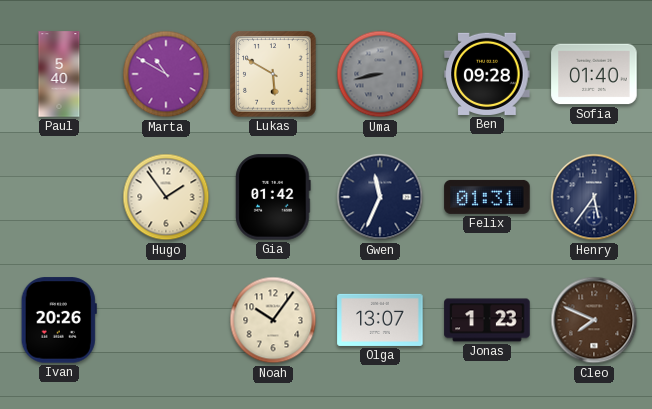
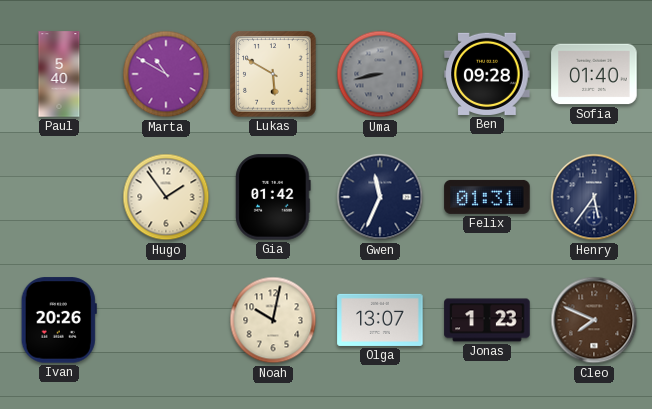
Noah: 10:06 -> 10:02 (273, 320)
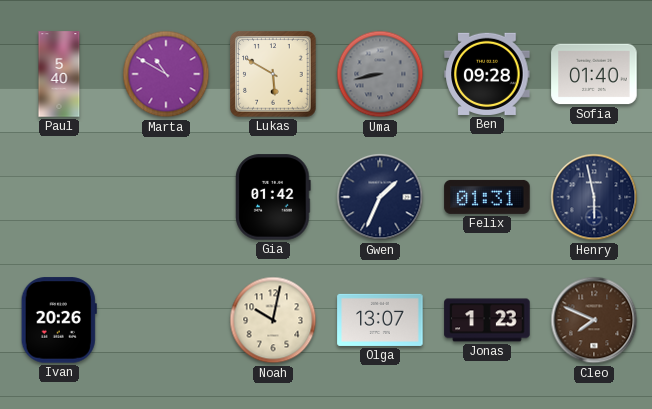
Hugo: 1:54 -> none (166, 197)
Gwen: 11:34 -> 1:34 (380, 197)
Henry: 5:36 -> 5:58 (594, 197)
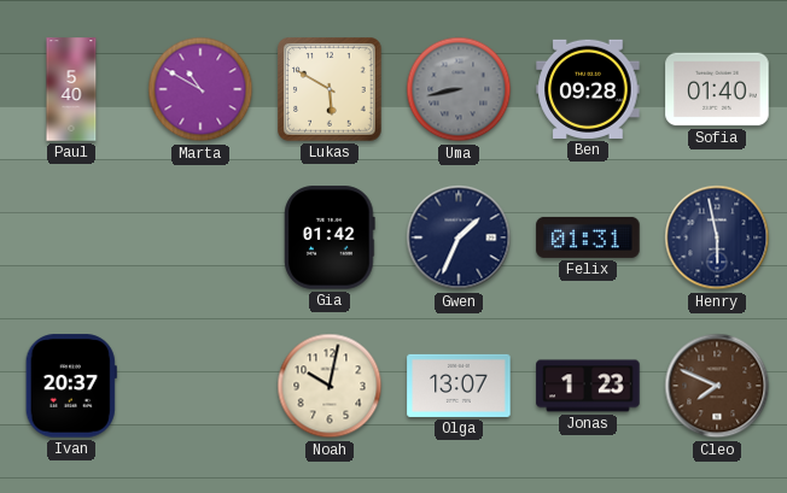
Ivan: 20:26 -> 20:37 (71, 386)
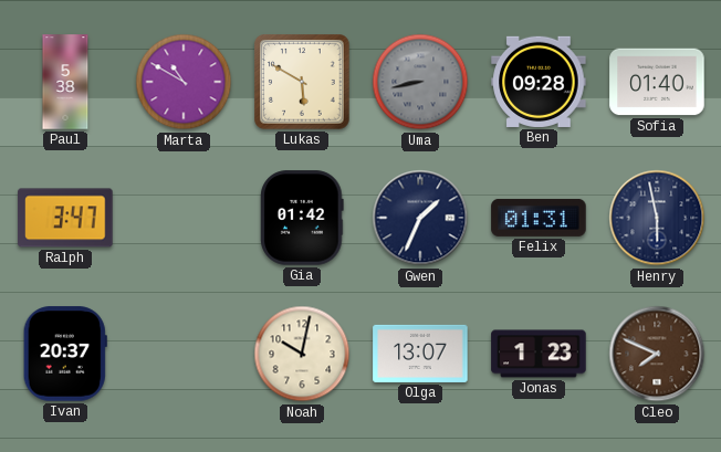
Paul: 5:40 -> 5:38 (65, 82)
Ralph: none -> 3:47 (65, 218)
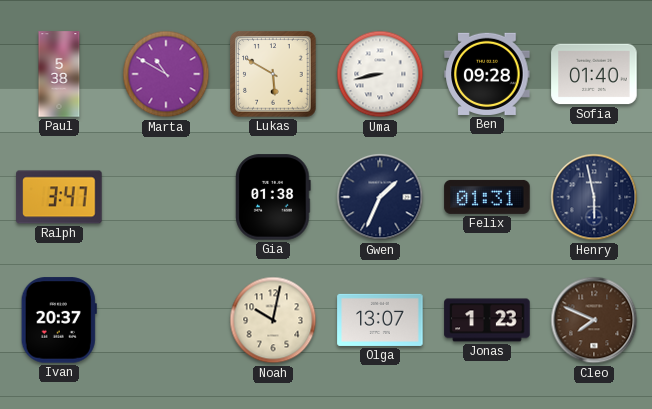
Uma dial: grey -> white (380, 74)
Gia: 01:42 -> 01:38 (273, 197)
